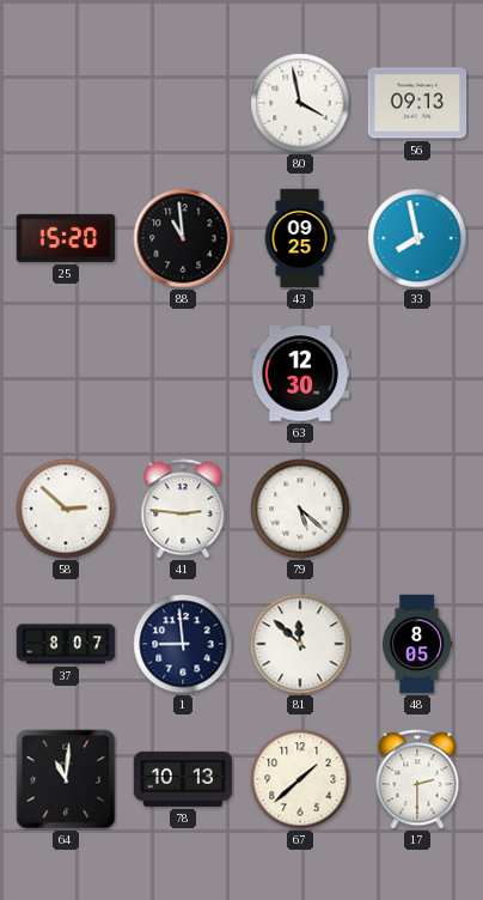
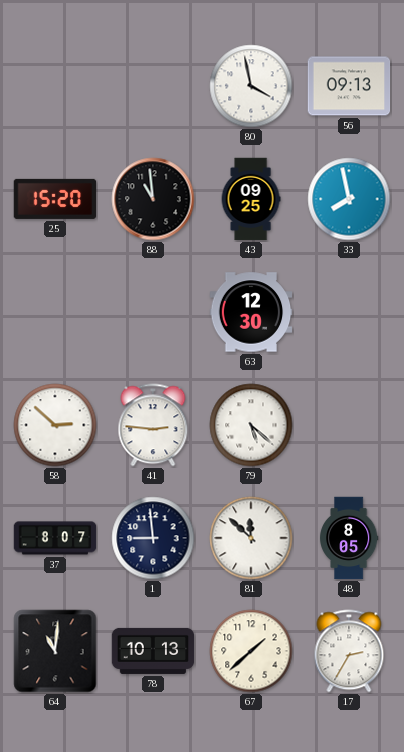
17: 2:30 -> 2:35 (349, 651)
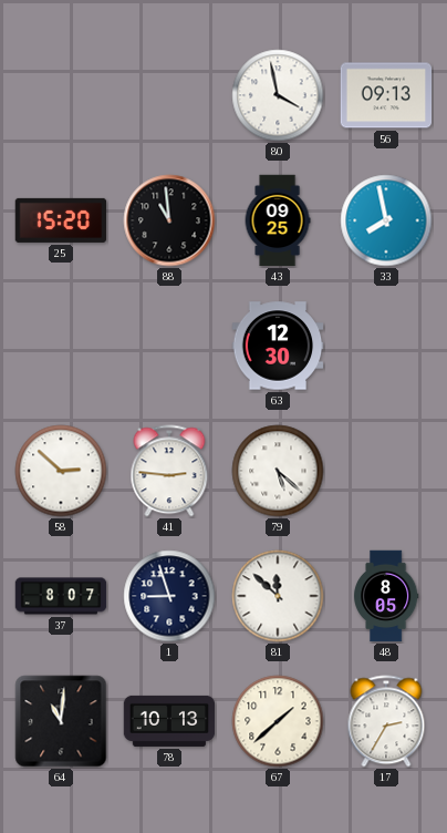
1: 8:59 -> 8:57 (169, 596)
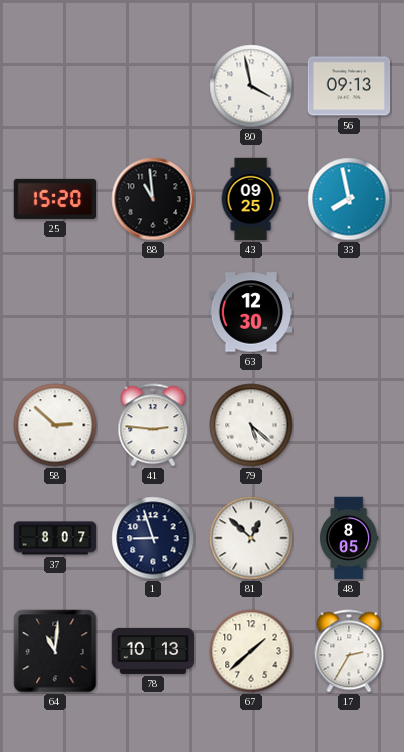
81: 11:52 -> 12:52 (251, 538)
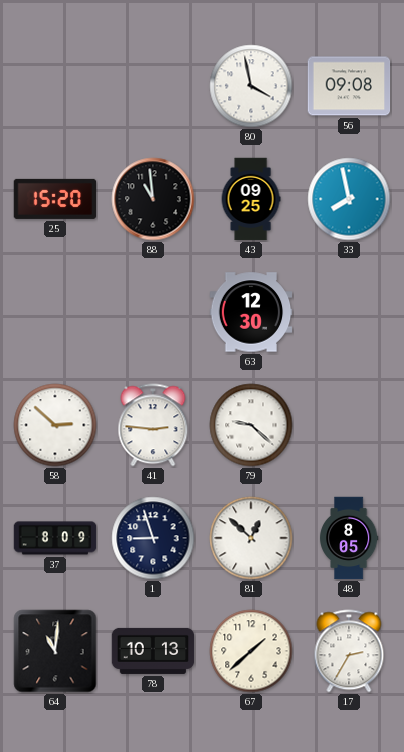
56: 09:13 -> 09:08 (349, 86)
79: 5:22 -> 9:22 (251, 425)
37: 8:07 -> 8:09 (55, 538)
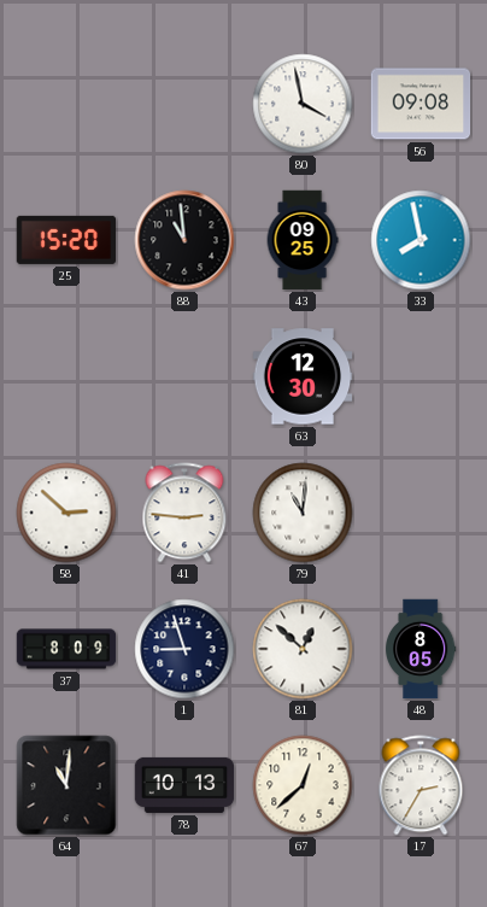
79: 9:22 -> 11:01 (303, 513)
67: 1:38 -> 12:38 (303, 785)
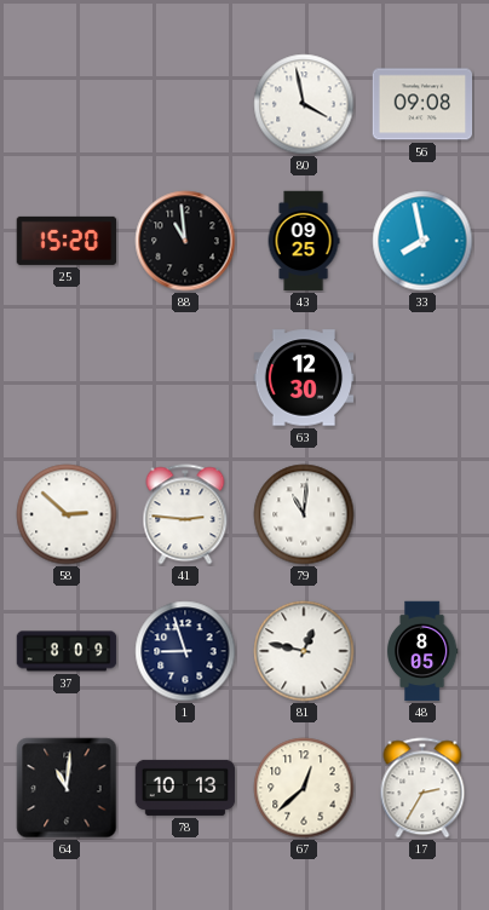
81: 12:52 -> 12:47 (304, 651)
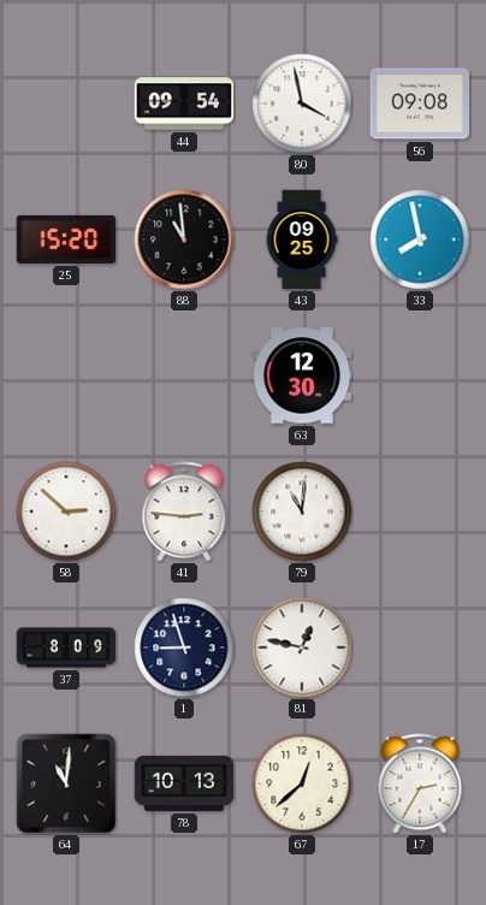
44: none -> 09:54 (184, 103)
48: 8:05 -> none (422, 651)
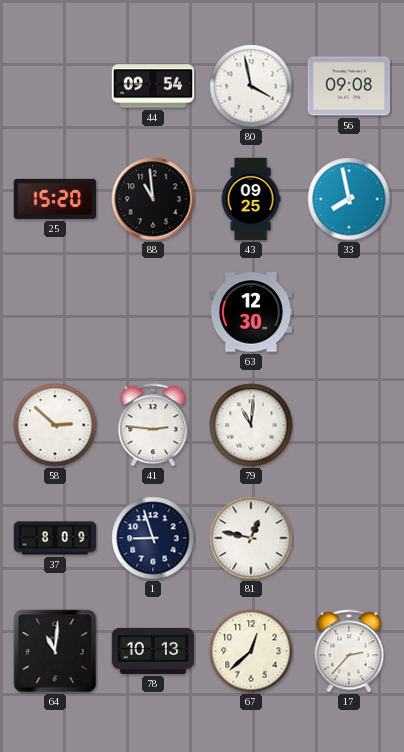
17: 2:35 -> 2:37 (349, 651)
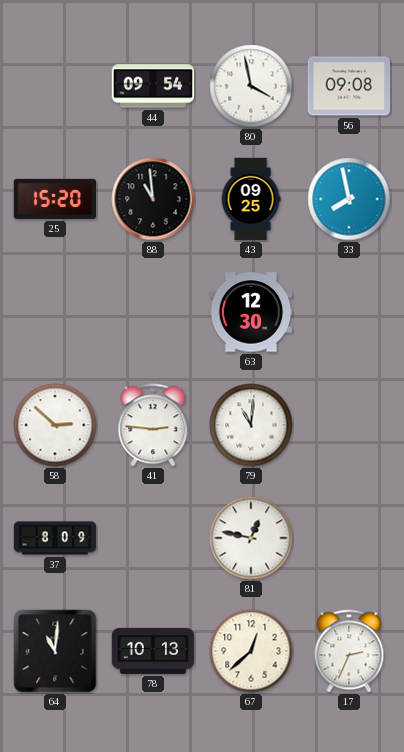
1: 8:57 -> none (153, 538)
17: 2:37 -> 2:34 (349, 651)
